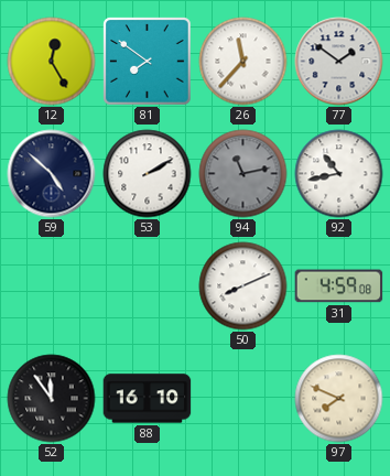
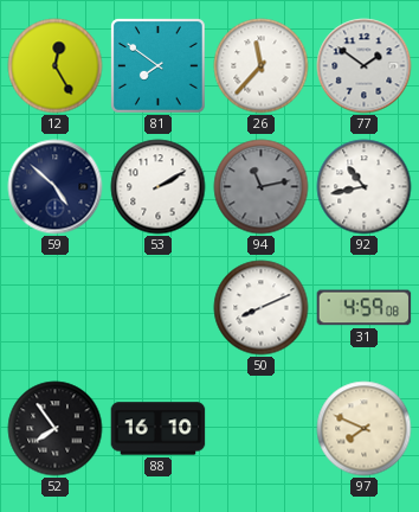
52: 11:54 -> 7:54 (56, 429)
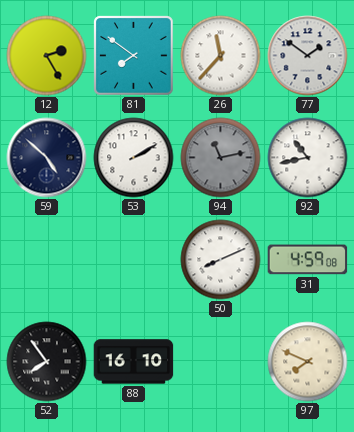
12: 12:25 -> 2:25 (47, 56)
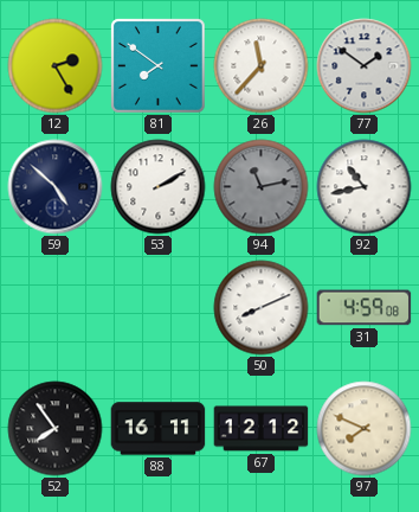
88: 16:10 -> 16:11 (159, 429)
67: none -> 12:12 (262, 429)
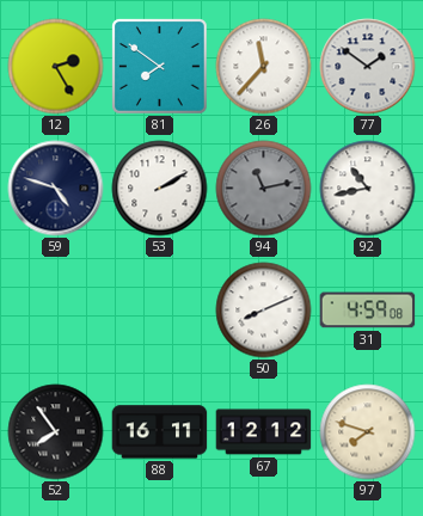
59: 4:52 -> 4:48 (56, 189)
97: 7:49 -> 7:48 (368, 432)
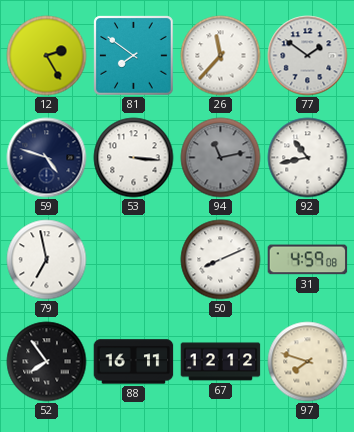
53: 2:10 -> 3:16 (134, 158)
79: none -> 6:58 (47, 260)
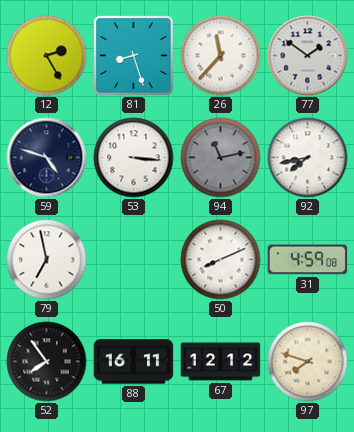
81: 7:51 -> 8:27 (134, 56)
92: 10:43 -> 7:43 (308, 158)
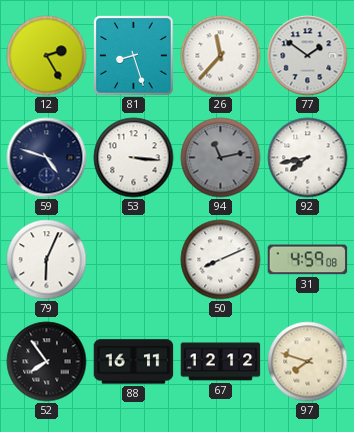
79: 6:58 -> 6:04 (47, 260)
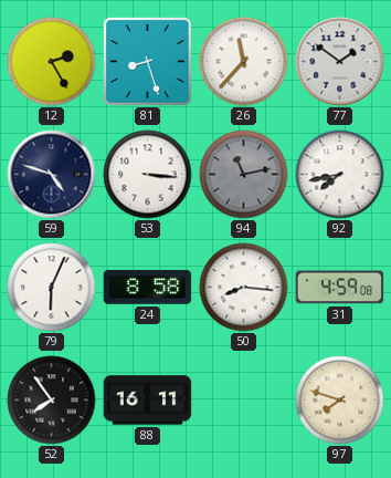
24: none -> 8:58 (148, 288)
50: 8:11 -> 8:16 (244, 288)
67: 12:12 -> none (221, 362)
